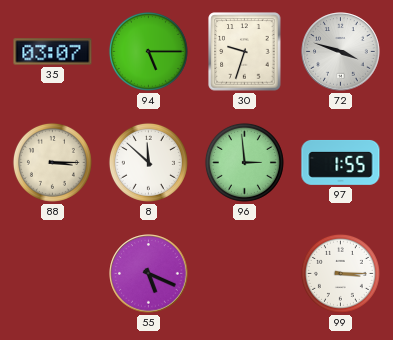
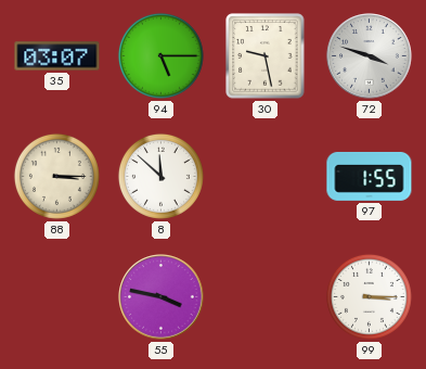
30: 9:33 -> 9:28 (266, 56)
96: 2:59 -> none (244, 162)
55: 5:19 -> 3:47 (162, 297)
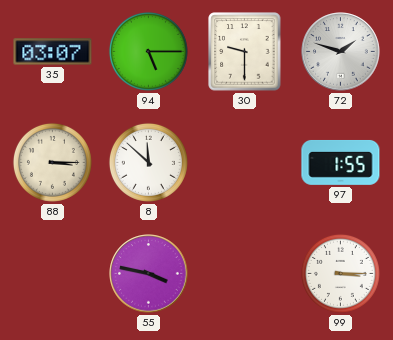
30: 9:28 -> 9:30 (245, 52)
72: 3:48 -> 1:48 (341, 52)
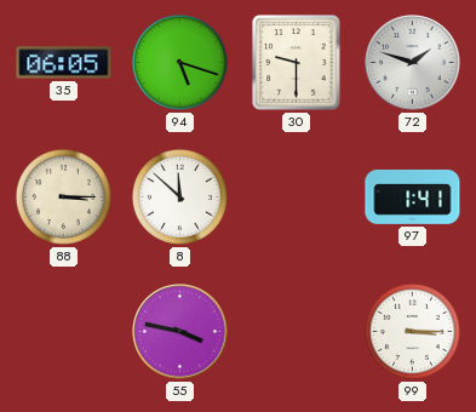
35: 03:07 -> 06:05 (64, 63)
94: 5:15 -> 5:18 (179, 62)
97: 1:55 -> 1:41 (413, 196)
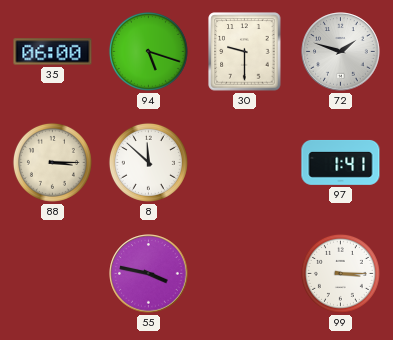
35: 06:05 -> 06:00 (53, 52)
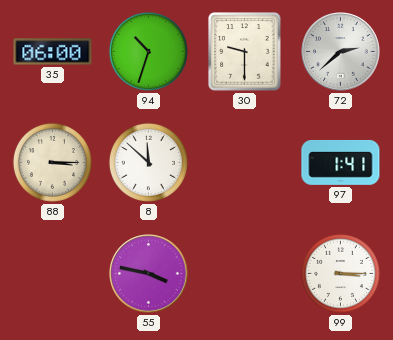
94: 5:18 -> 10:33 (148, 51)
72: 1:48 -> 2:38 (341, 52)
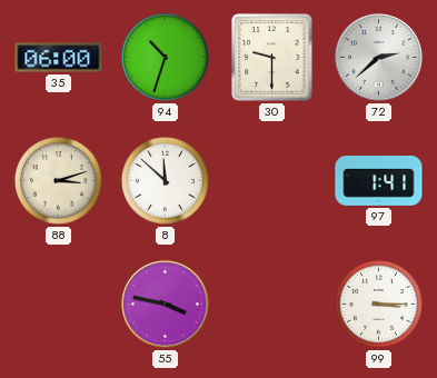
88: 3:15 -> 3:12 (58, 180)
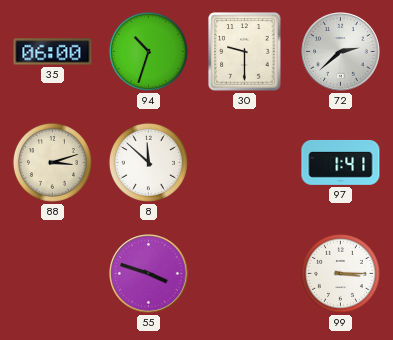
55: 3:47 -> 3:48 (149, 274)
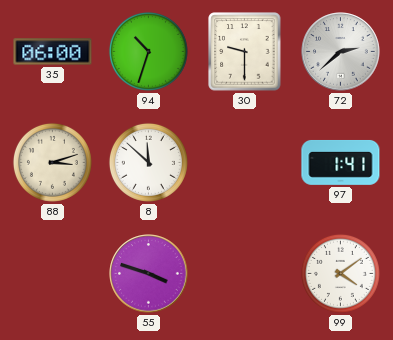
99: 3:15 -> 4:09 (340, 273)
